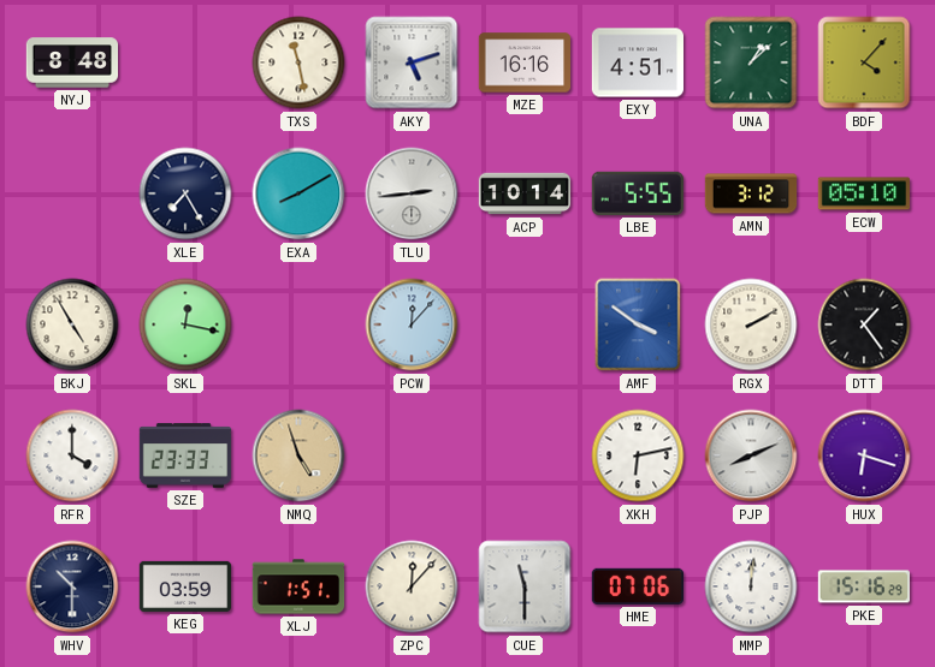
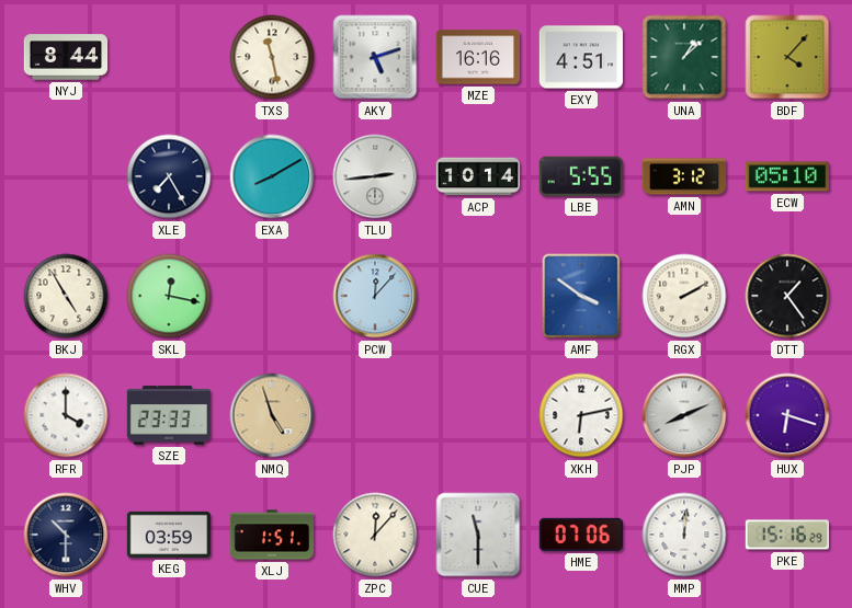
NYJ: 8:48 -> 8:44 (66, 57)
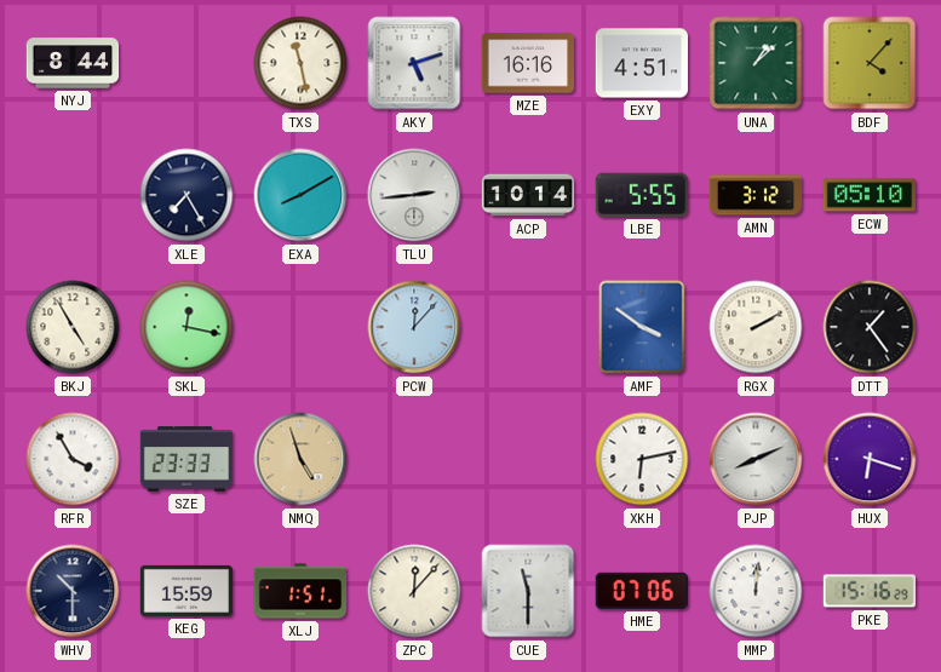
RFR: 4:00 -> 3:55 (73, 459)
KEG: 03:59 -> 15:59 (185, 591)
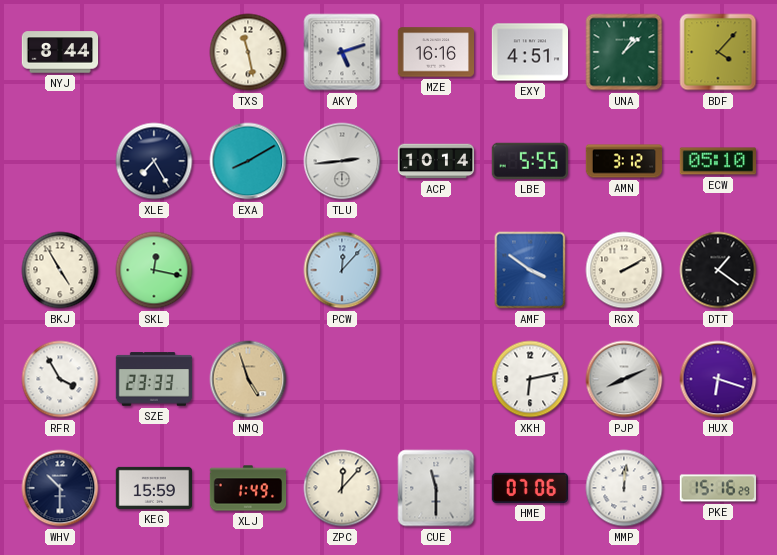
DTT: 1:24 -> 1:21 (718, 270)
XLJ: 1:51 -> 1:49 (248, 488)
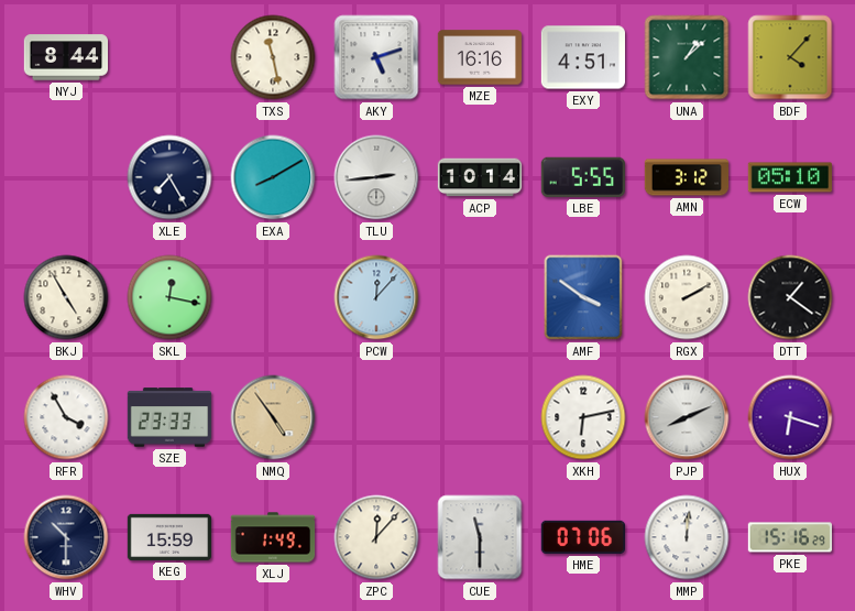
NMQ: 4:57 -> 4:54 (273, 417)
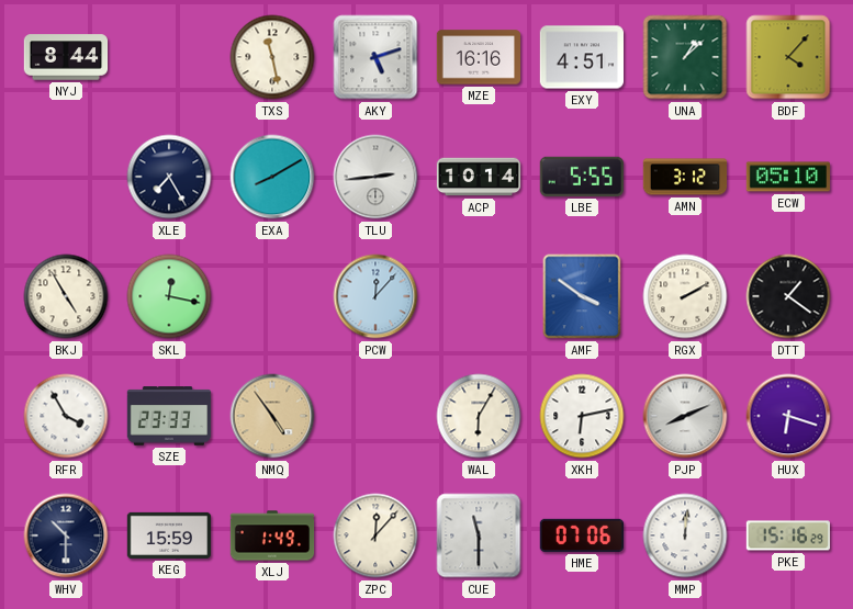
WAL: none -> 6:05 (479, 416)
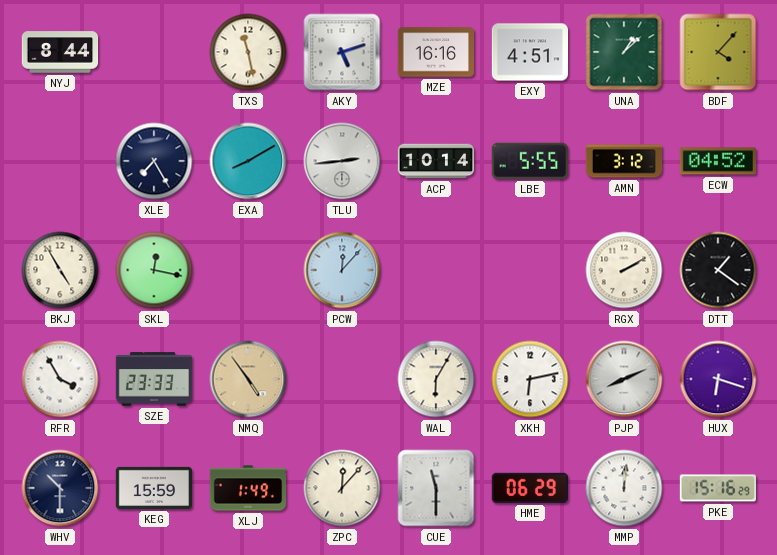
ECW: 05:10 -> 04:52 (717, 161)
AMF: 3:51 -> none (582, 296)
HME: 07:06 -> 06:29 (529, 488)
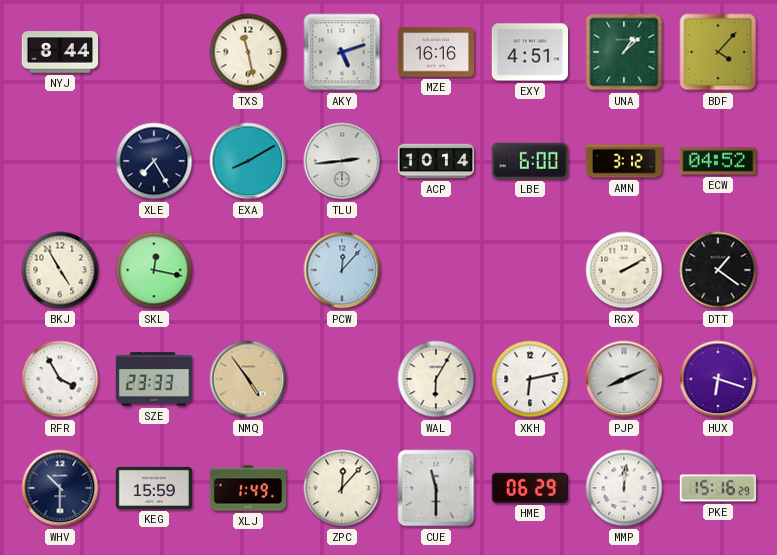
LBE: 5:55 -> 6:00 (530, 161)
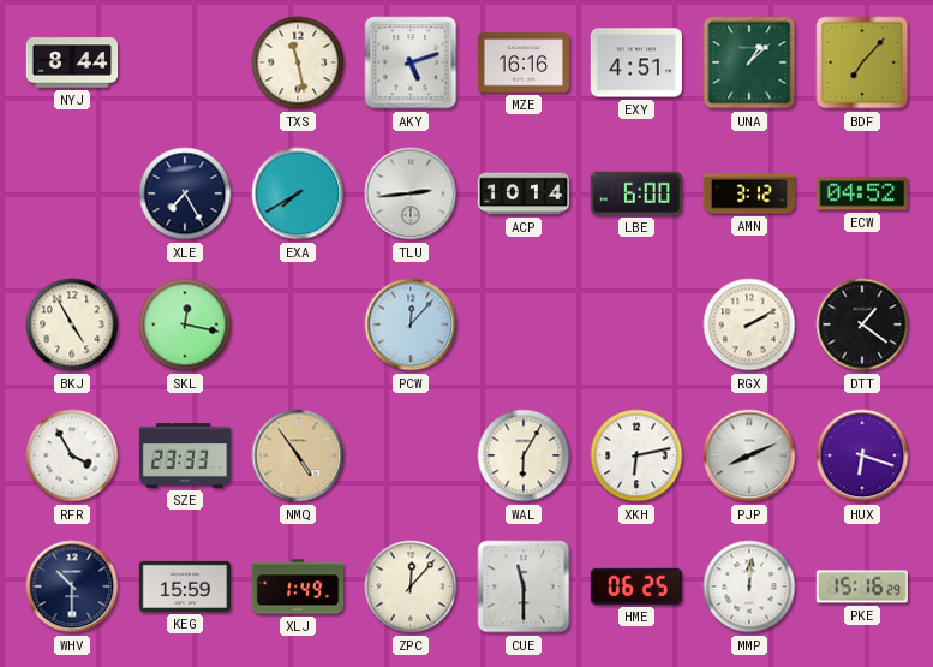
BDF: 4:07 -> 7:07 (862, 62)
EXA: 8:10 -> 7:40 (298, 193)
HME: 06:29 -> 06:25 (635, 586)
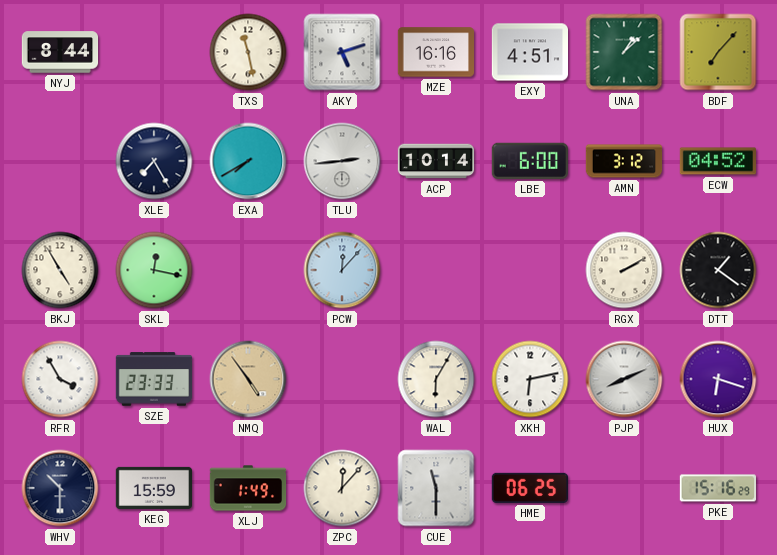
MMP: 12:01 -> none (749, 586)
